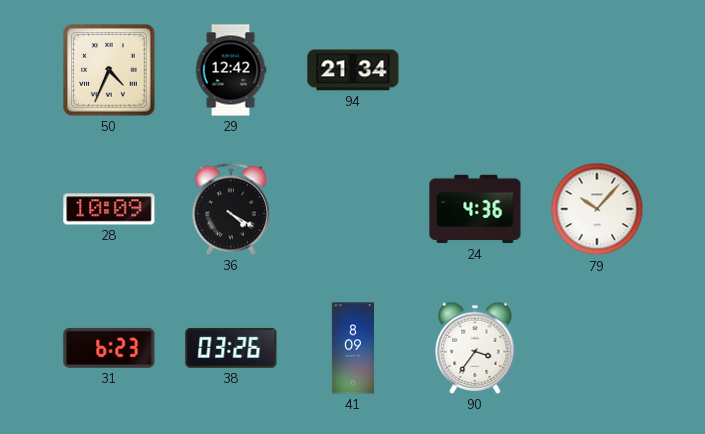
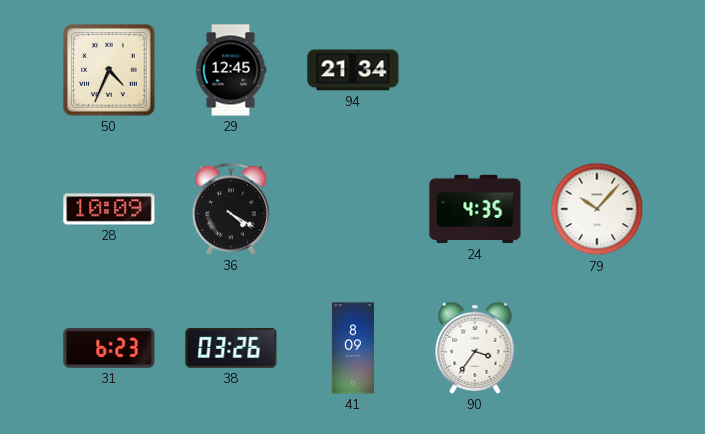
29: 12:42 -> 12:45 (231, 70)
24: 4:36 -> 4:35 (475, 209)
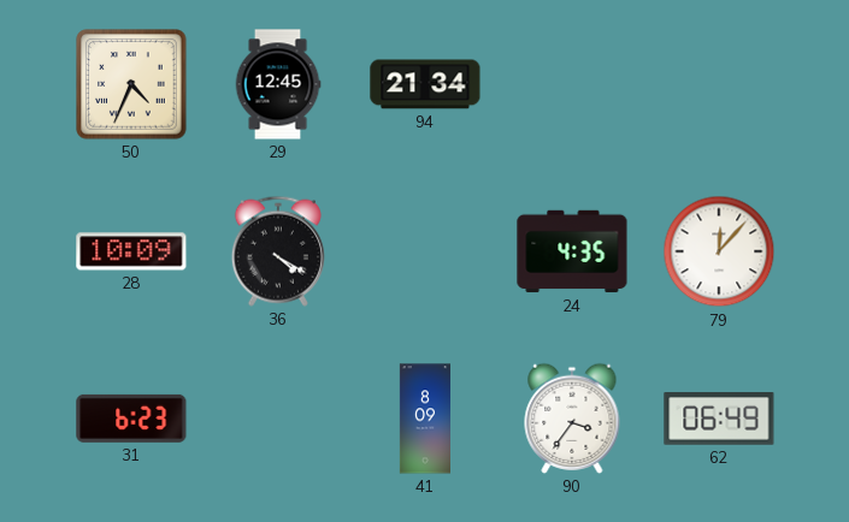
79: 10:07 -> 12:07 (719, 251)
38: 03:26 -> none (231, 348)
62: none -> 06:49 (719, 420)
